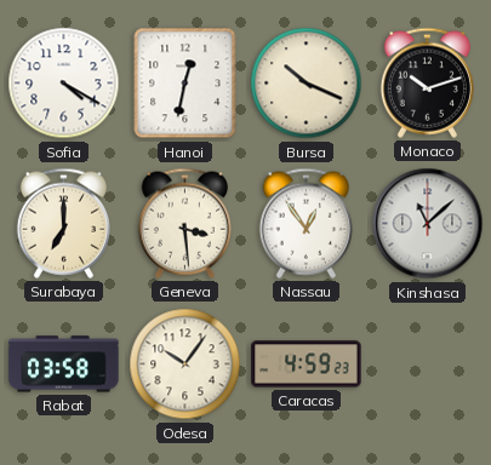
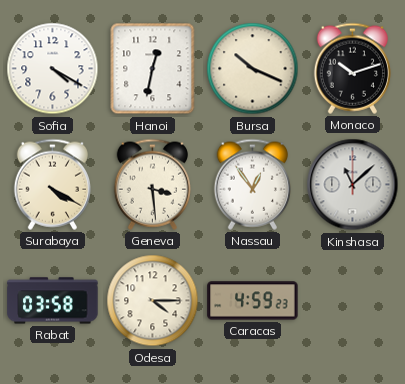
Surabaya: 7:00 -> 4:20 (52, 184)
Odesa: 10:06 -> 4:15 (153, 301)
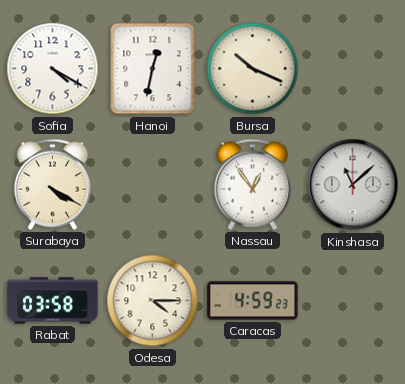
Monaco: 10:12 -> none (352, 68)
Geneva: 3:29 -> none (152, 184)
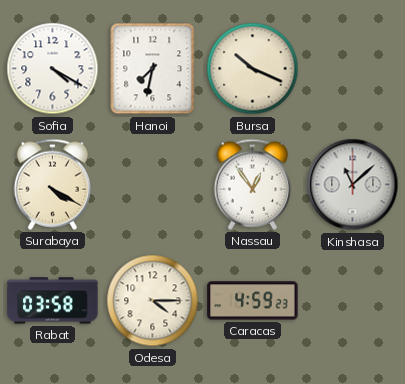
Hanoi: 12:32 -> 7:32 (153, 69)
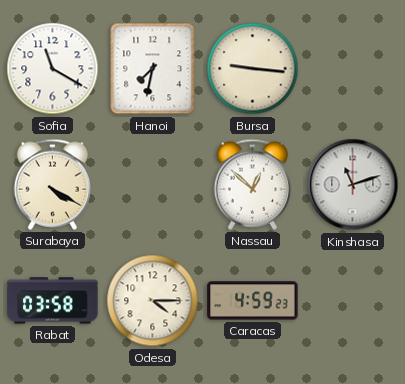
Sofia: 4:20 -> 11:20 (53, 69)
Bursa: 10:19 -> 9:16 (253, 69)
Nassau: 12:54 -> 12:52 (252, 184)
Kinshasa: 11:08 -> 11:12 (353, 185)
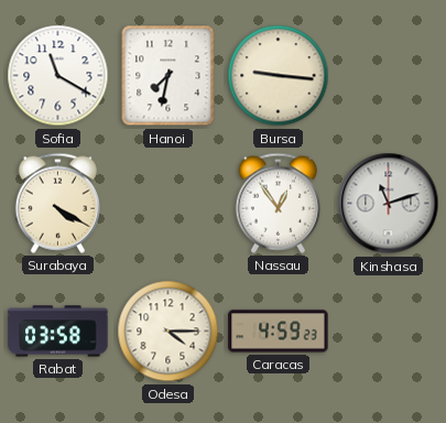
Nassau: 12:52 -> 12:54 (278, 203)
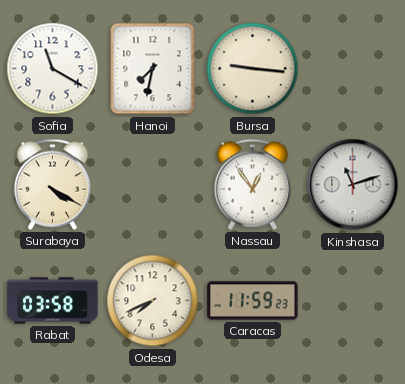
Odesa: 4:15 -> 7:41 (153, 301)
Caracas: 4:59 -> 11:59 (253, 301)
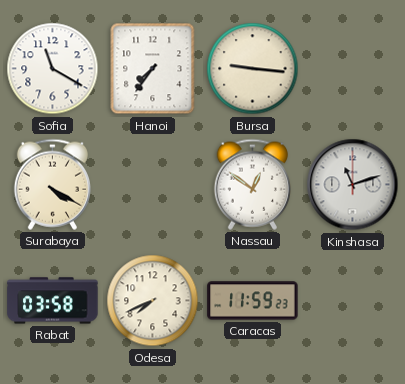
Hanoi: 7:32 -> 7:36 (153, 69)
Nassau: 12:54 -> 12:51 (252, 184)
